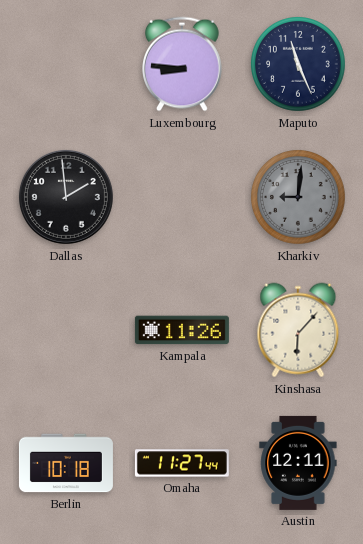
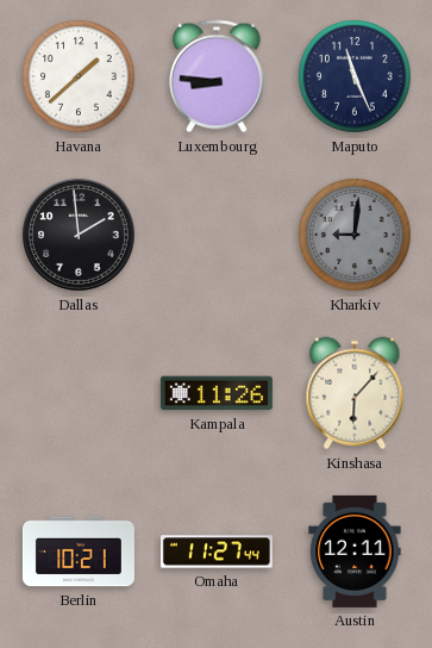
Havana: none -> 1:38 (80, 77)
Berlin: 10:18 -> 10:21 (79, 552)
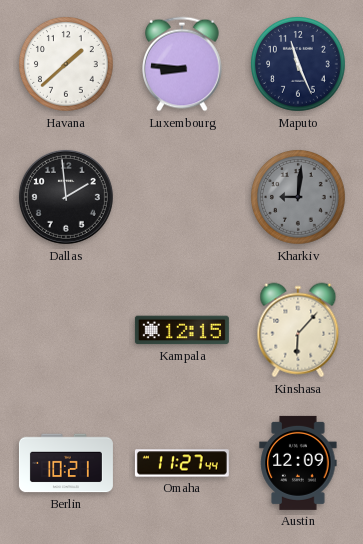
Kampala: 11:26 -> 12:15 (182, 330)
Austin: 12:11 -> 12:09 (298, 463)
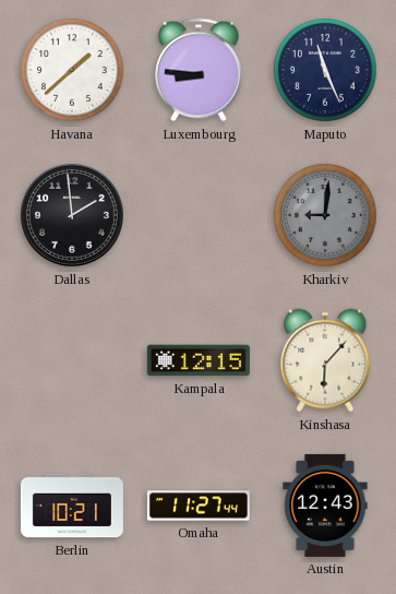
Austin: 12:09 -> 12:43 (325, 506)
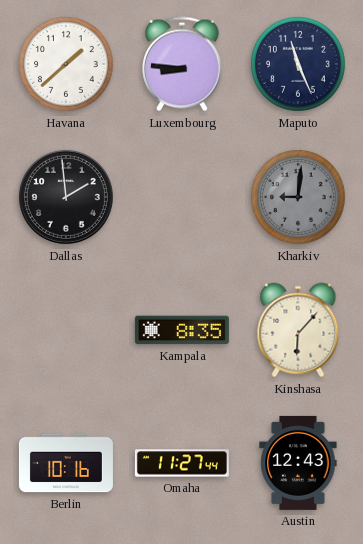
Kampala: 12:15 -> 8:35 (182, 330)
Berlin: 10:21 -> 10:16 (66, 463)
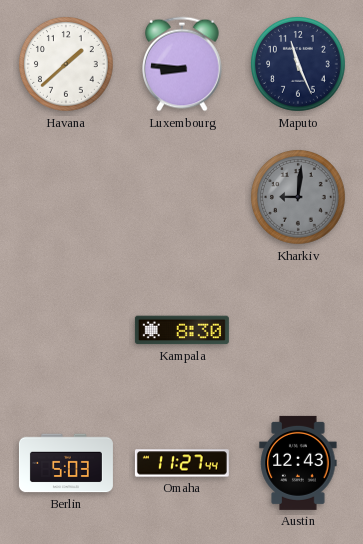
Dallas: 1:59 -> none (66, 197)
Kampala: 8:35 -> 8:30 (182, 330)
Kinshasa: 6:07 -> none (298, 330)
Berlin: 10:16 -> 5:03 (66, 463)
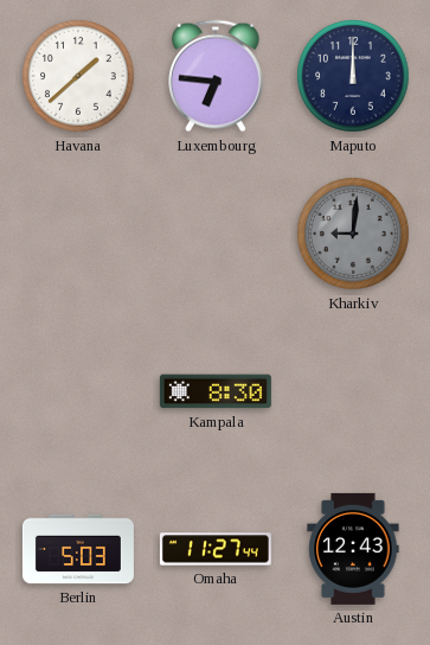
Luxembourg: 8:46 -> 6:46 (217, 76)
Maputo: 11:26 -> 12:00 (354, 77)
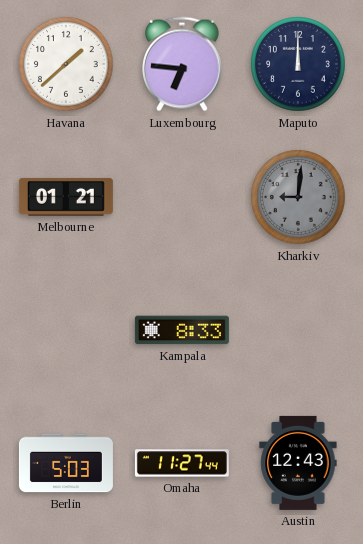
Melbourne: none -> 01:21 (66, 197)
Kampala: 8:30 -> 8:33 (182, 330)
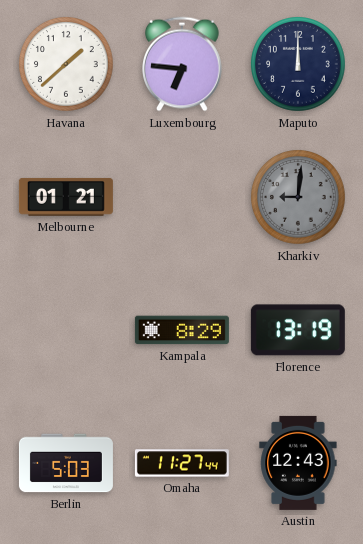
Kampala: 8:33 -> 8:29 (182, 330)
Florence: none -> 13:19 (298, 330)
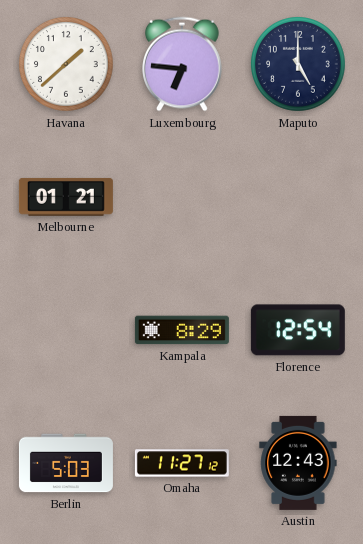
Maputo: 12:00 -> 5:00 (299, 65)
Kharkiv: 9:01 -> none (299, 198)
Florence: 13:19 -> 12:54 (298, 330)
Omaha: 11:27:44 -> 11:27:12 (182, 463)
